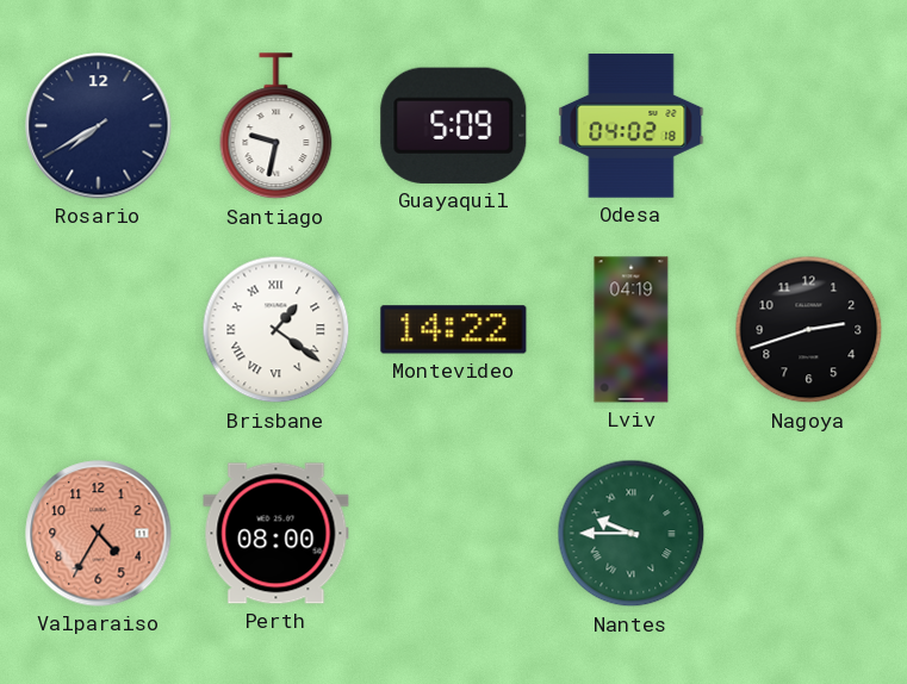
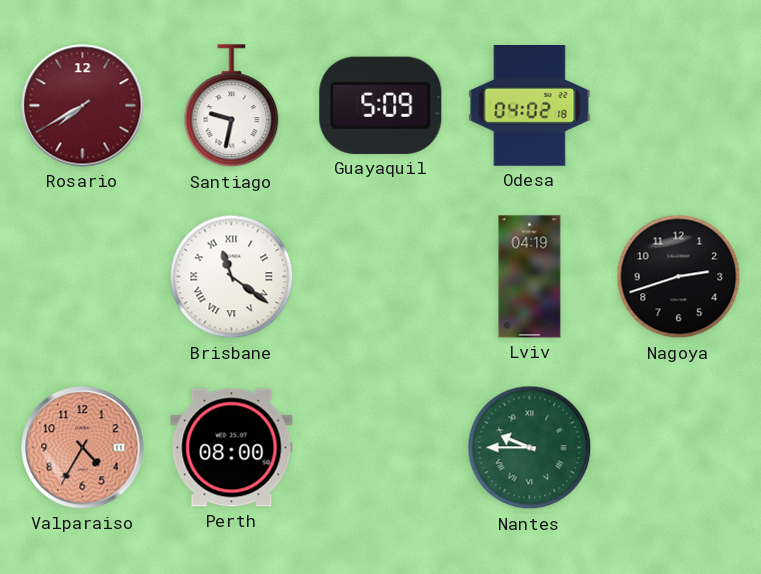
Rosario dial: navy -> burgundy (83, 106)
Brisbane: 1:21 -> 11:21 (232, 277)
Montevideo: 14:22 -> none (454, 330)
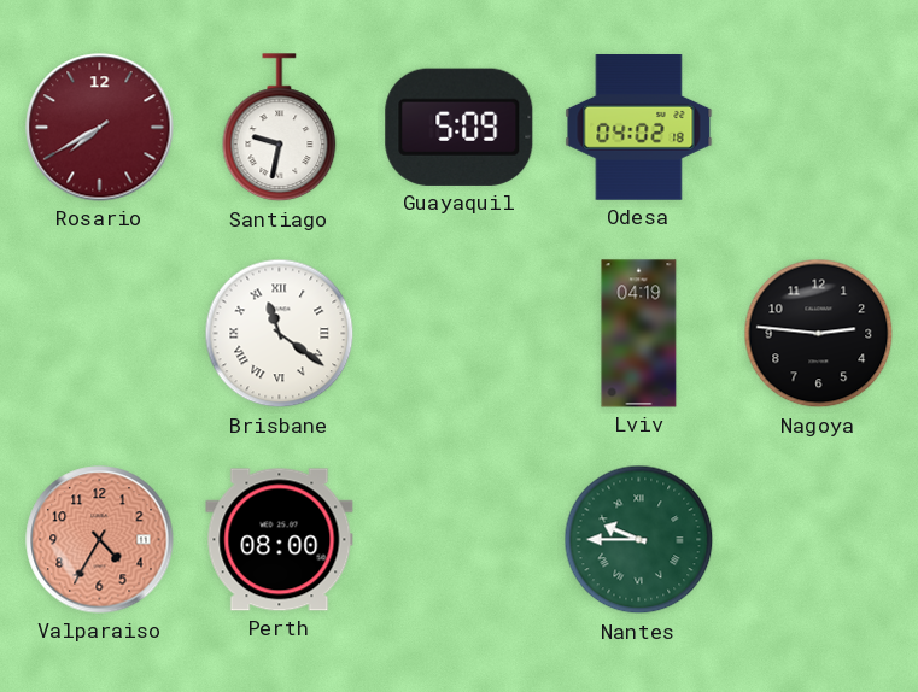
Nagoya: 2:42 -> 2:46 (819, 334)
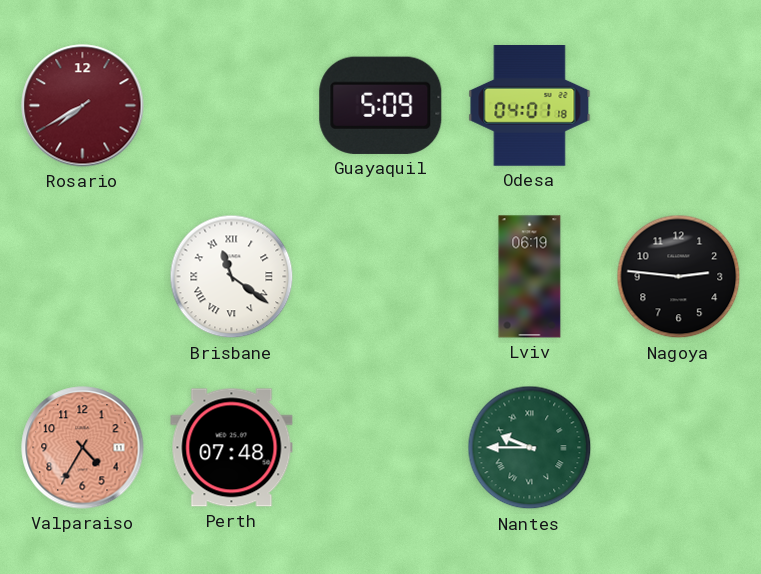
Santiago: 9:32 -> none (280, 128)
Odesa: 04:02 -> 04:01 (530, 106)
Lviv: 04:19 -> 06:19 (530, 277)
Perth: 08:00 -> 07:48 (232, 448)
